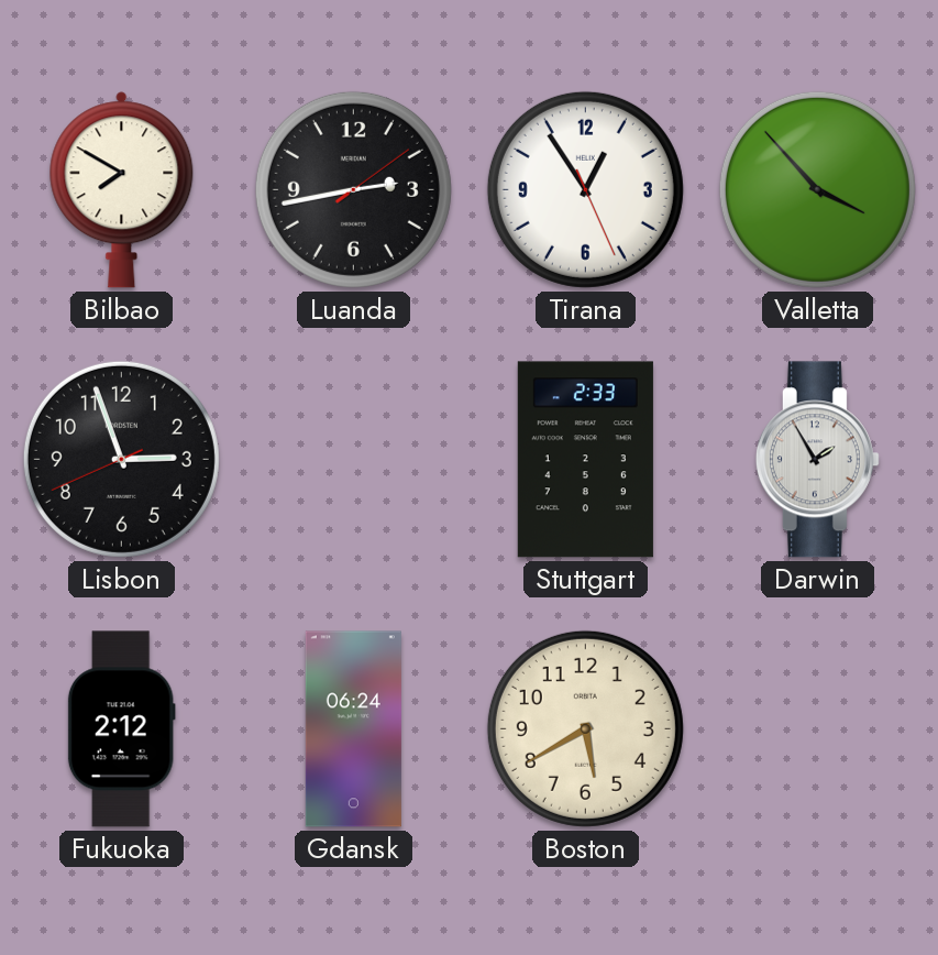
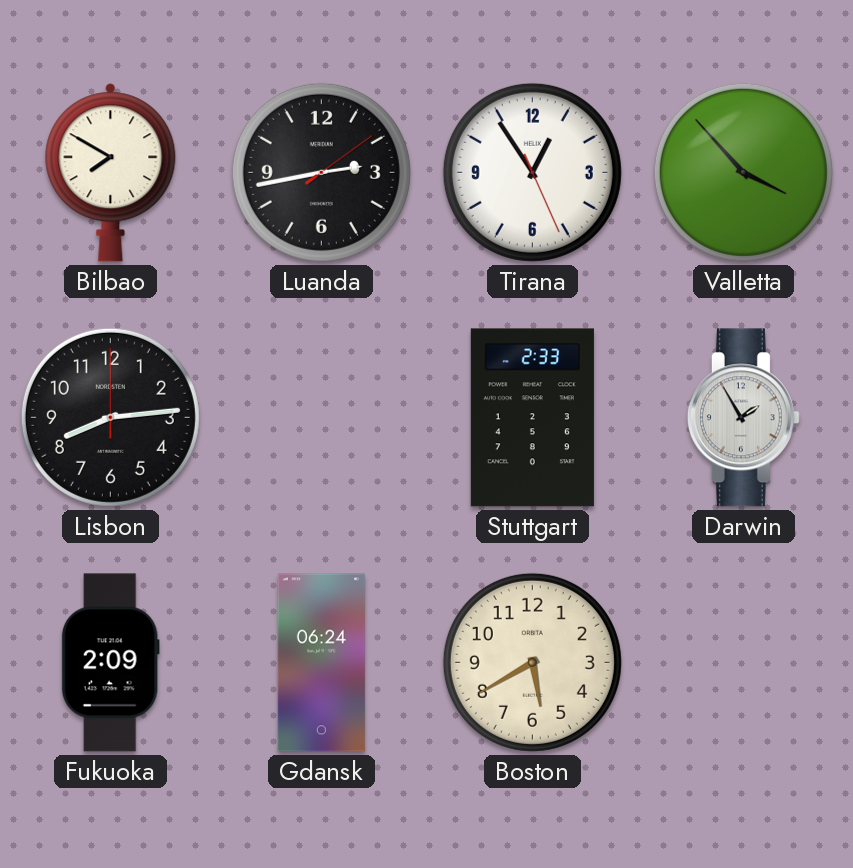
Lisbon: 2:56 -> 8:14 (110, 417)
Fukuoka: 2:12 -> 2:09 (110, 663)
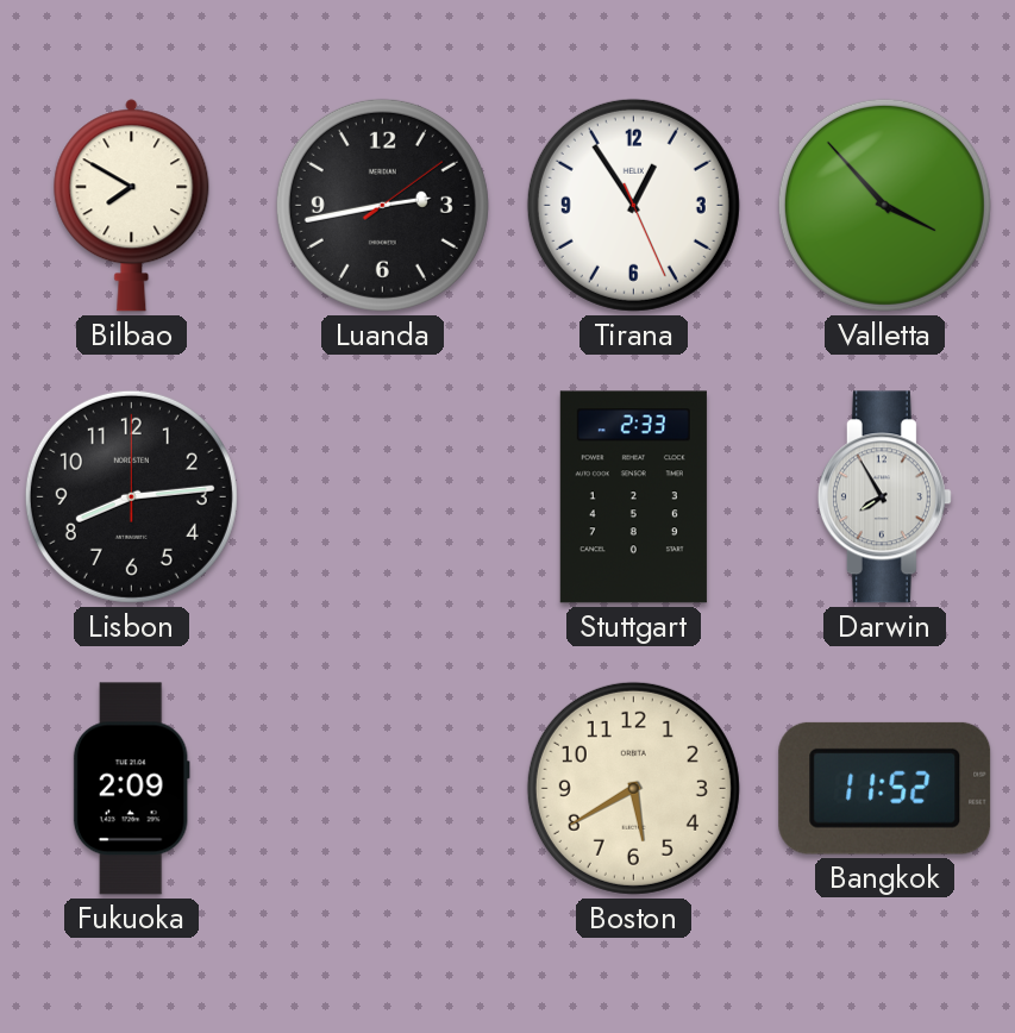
Darwin: 1:55 -> 7:55 (884, 497)
Gdansk: 06:24 -> none (321, 663)
Bangkok: none -> 11:52 (885, 788)
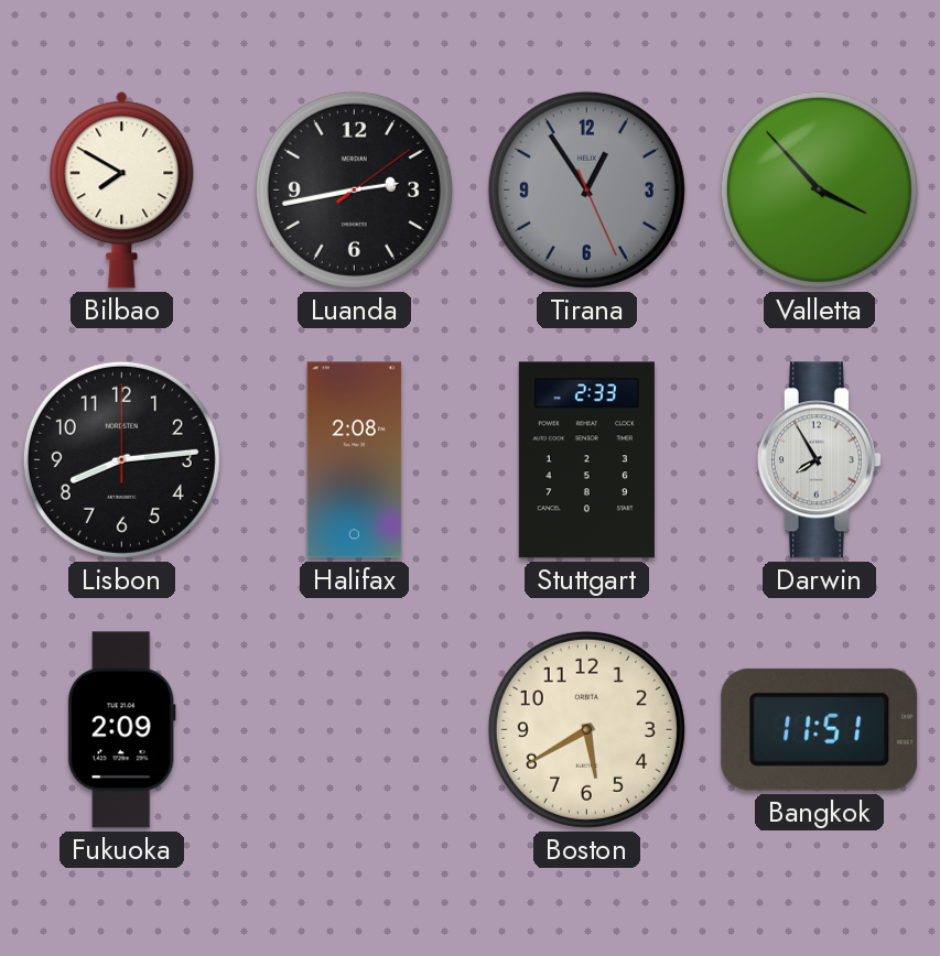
Tirana dial: white -> grey (586, 189)
Halifax: none -> 2:08 (355, 460)
Bangkok: 11:52 -> 11:51 (820, 729)
